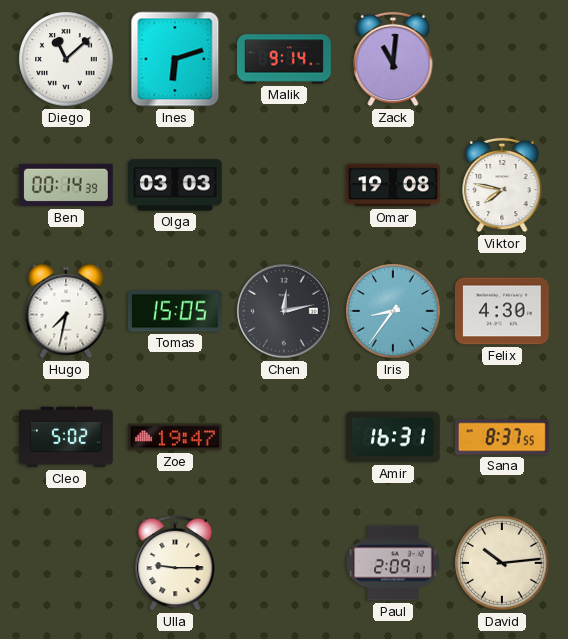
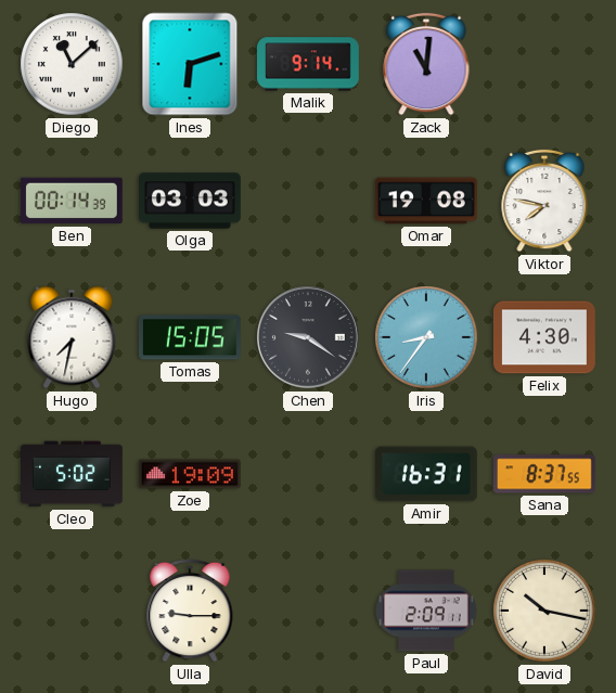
Chen: 12:13 -> 9:21 (309, 338)
Zoe: 19:47 -> 19:09 (190, 474)
David: 10:14 -> 10:17 (544, 611)
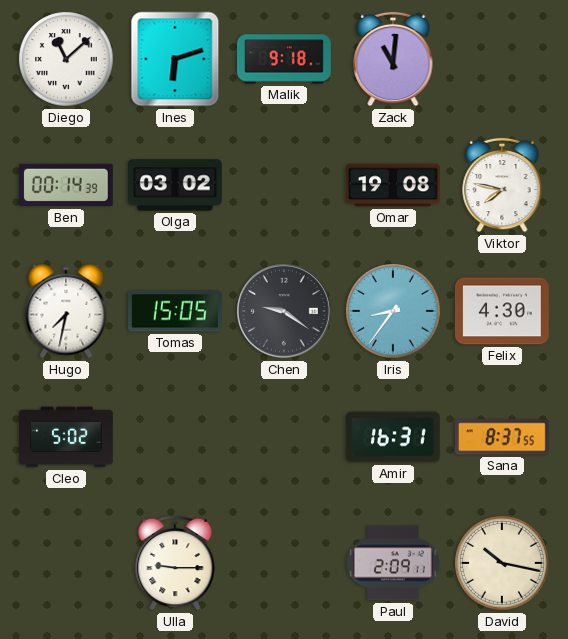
Malik: 9:14 -> 9:18 (285, 59)
Olga: 03:03 -> 03:02 (176, 185)
Zoe: 19:09 -> none (190, 474)
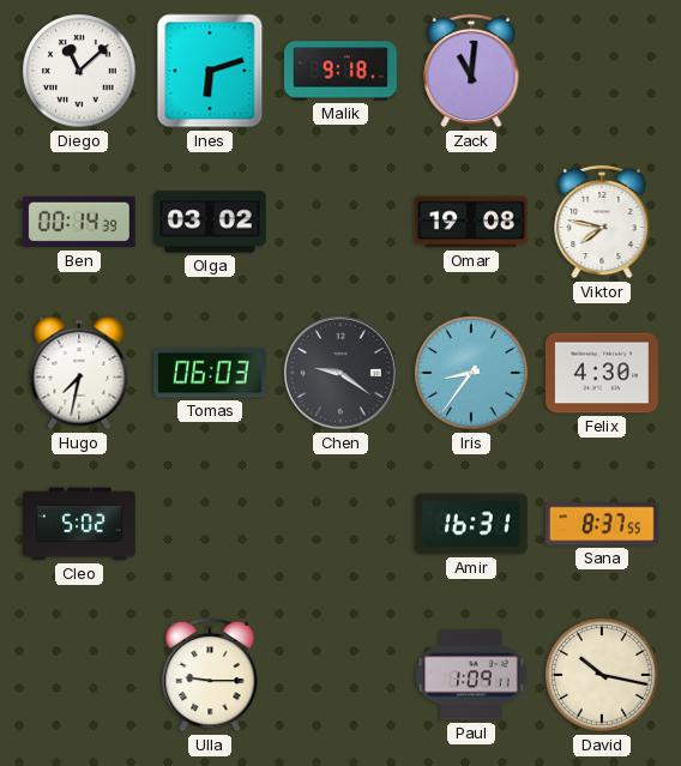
Tomas: 15:05 -> 06:03 (211, 373)
Paul: 2:09 -> 1:09 (471, 675)
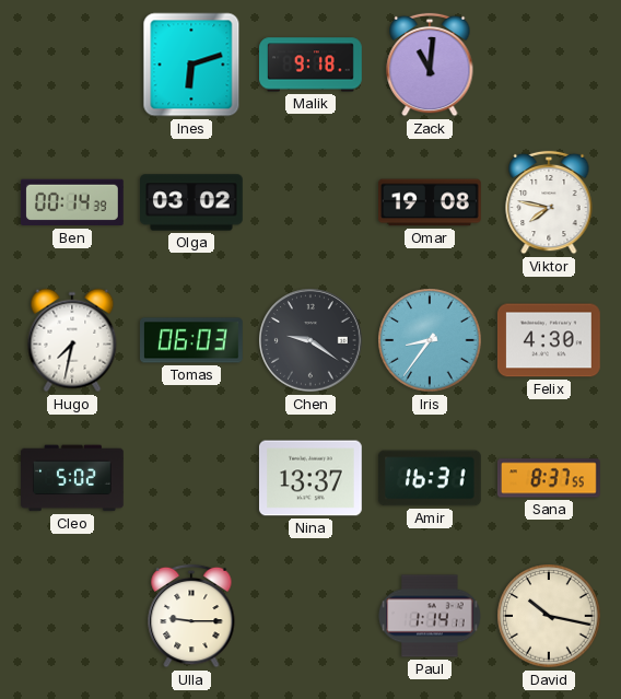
Diego: 11:08 -> none (79, 71)
Nina: none -> 13:37 (310, 478)
Paul: 1:09 -> 1:14 (430, 616)
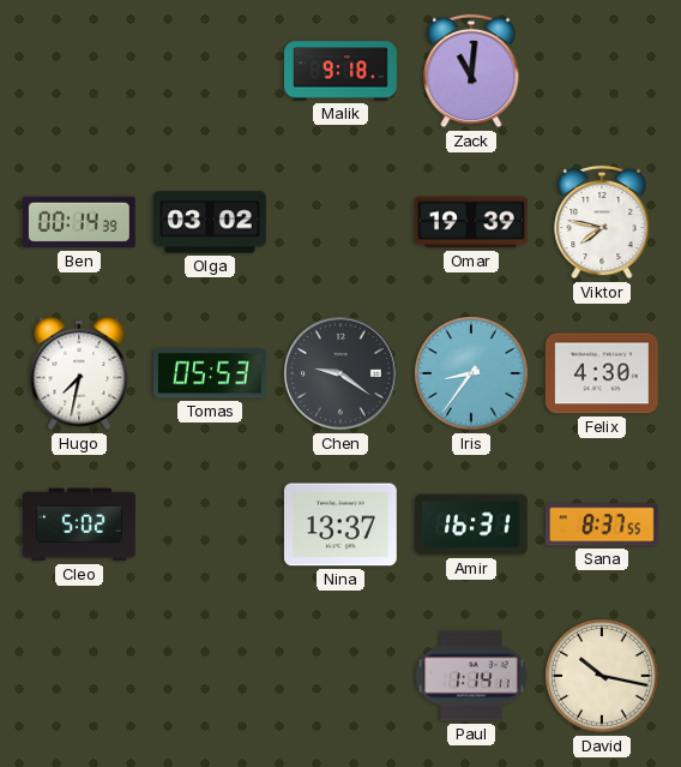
Ines: 6:12 -> none (191, 65)
Omar: 19:08 -> 19:39 (472, 222)
Tomas: 06:03 -> 05:53 (211, 373)
Ulla: 9:15 -> none (191, 616)
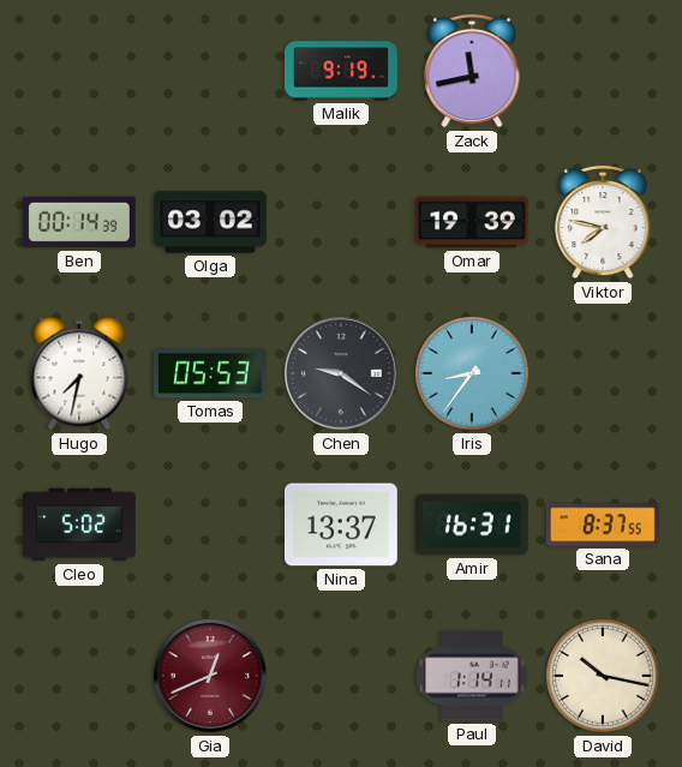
Malik: 9:18 -> 9:19 (342, 71)
Zack: 11:01 -> 11:43 (472, 71)
Felix: 4:30 -> none (602, 373)
Gia: none -> 12:41 (211, 677)
